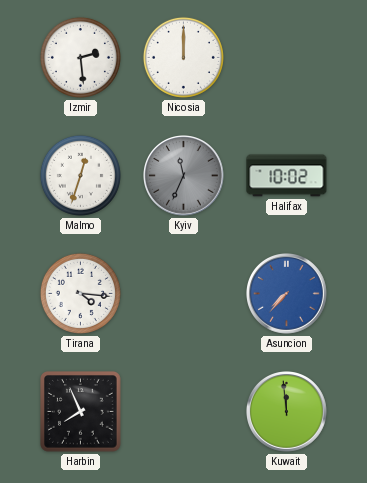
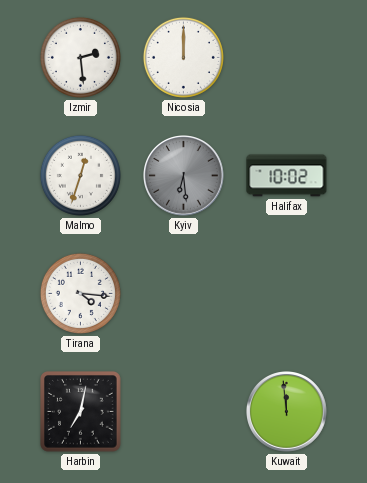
Kyiv: 11:34 -> 6:29 (184, 176)
Asuncion: 7:37 -> none (287, 294)
Harbin: 7:56 -> 7:02 (81, 412)
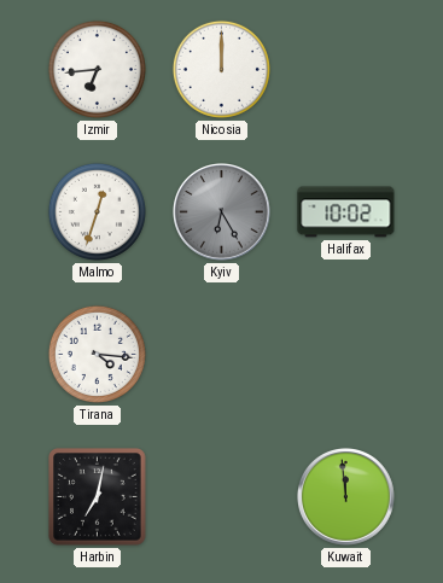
Izmir: 2:29 -> 6:44 (97, 69)
Kyiv: 6:29 -> 6:25 (222, 212)
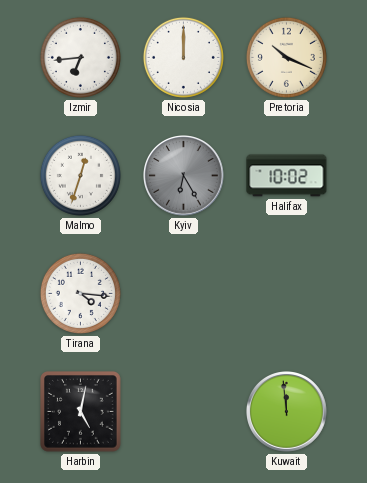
Pretoria: none -> 10:19 (286, 57)
Harbin: 7:02 -> 5:02 (81, 412)
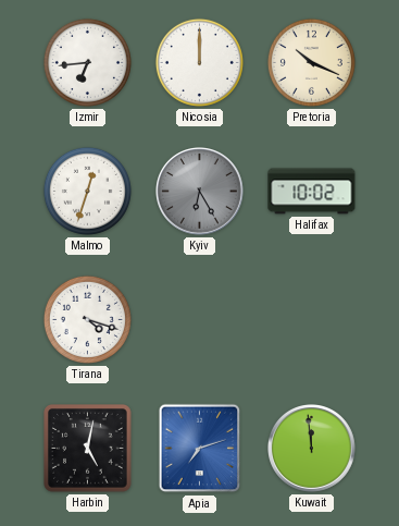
Tirana: 4:16 -> 4:18 (87, 319)
Apia: none -> 7:12 (200, 449)
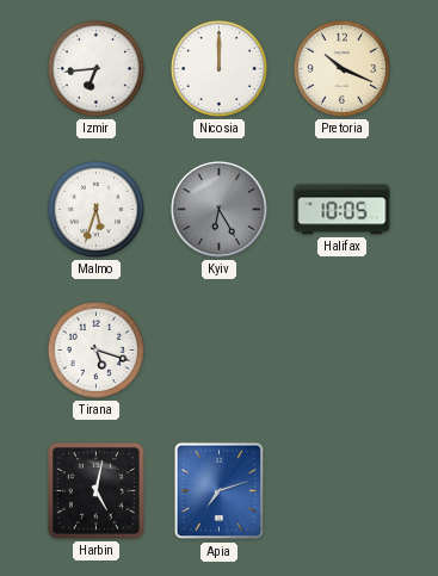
Malmo: 12:33 -> 5:33 (95, 209)
Halifax: 10:02 -> 10:05 (343, 210)
Tirana: 4:18 -> 5:18 (95, 349)
Kuwait: 11:59 -> none (312, 449)
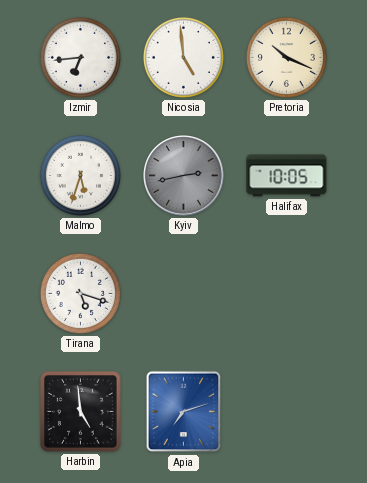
Nicosia: 12:00 -> 4:59 (183, 57)
Kyiv: 6:25 -> 2:43 (184, 176)
Harbin: 5:02 -> 4:59 (81, 412)
